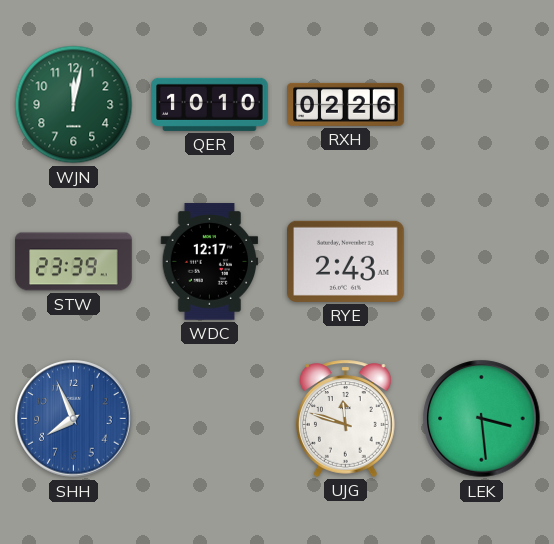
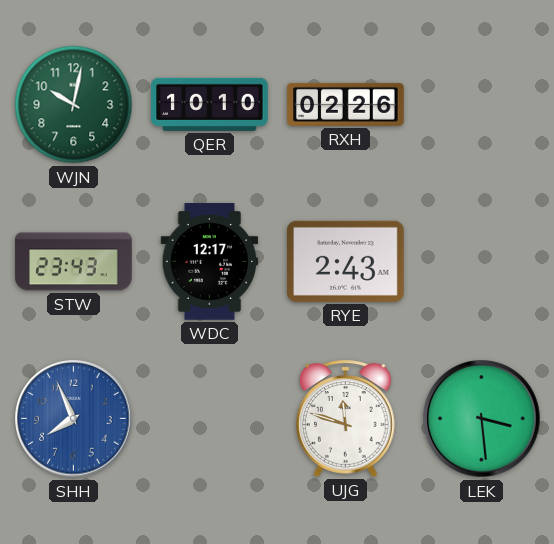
WJN: 12:02 -> 10:02 (74, 105)
STW: 23:39 -> 23:43 (74, 262)
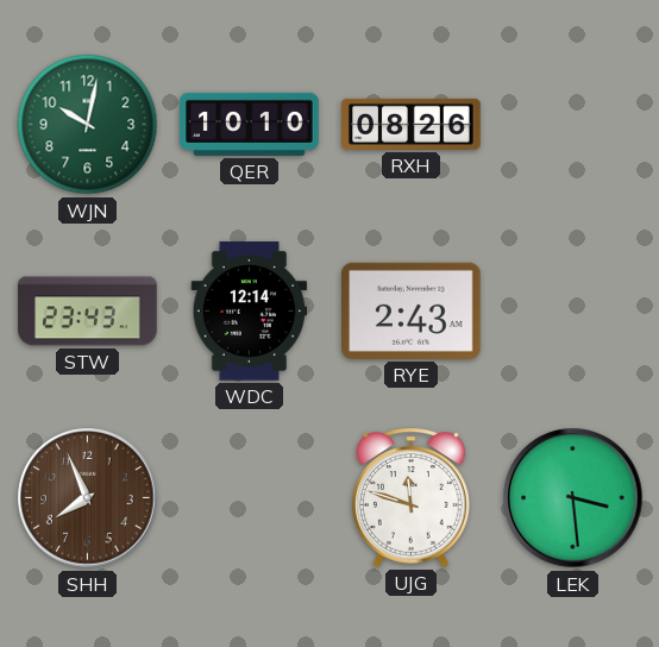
RXH: 02:26 -> 08:26 (412, 124)
WDC: 12:17 -> 12:14 (250, 312)
SHH dial: blue -> brown (88, 498)
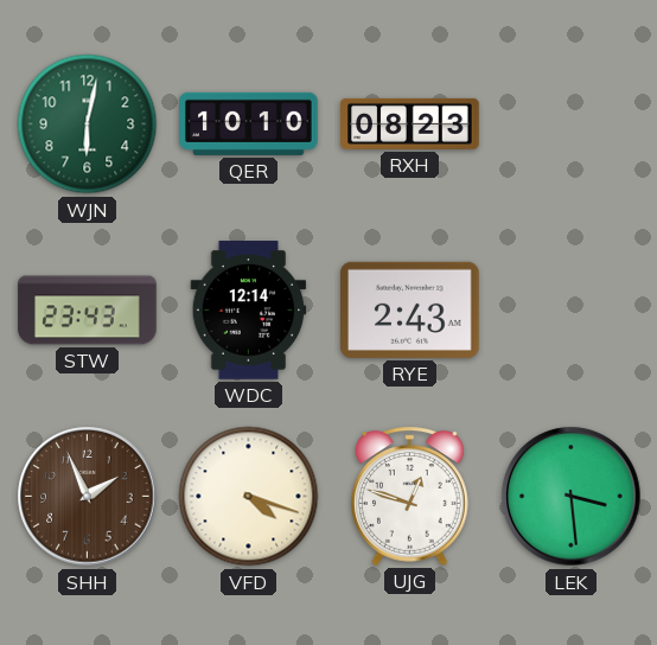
WJN: 10:02 -> 6:02 (88, 124)
RXH: 08:26 -> 08:23 (410, 123)
SHH: 7:56 -> 1:56 (88, 497)
VFD: none -> 4:18 (249, 497)
UJG: 11:48 -> 12:48 (409, 496)
